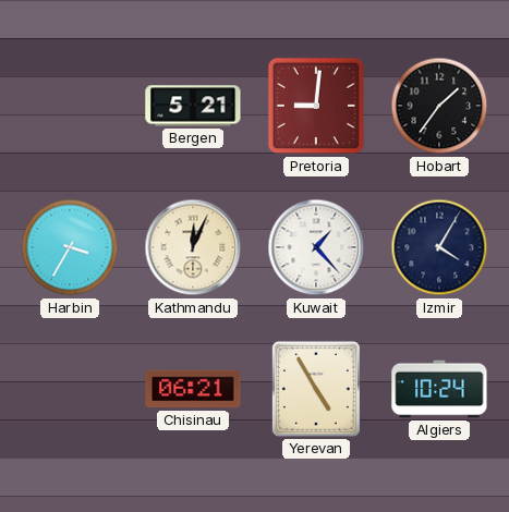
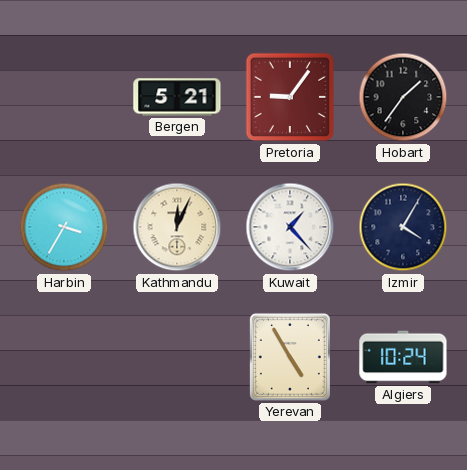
Pretoria: 9:01 -> 9:06 (290, 97)
Chisinau: 06:21 -> none (193, 389)
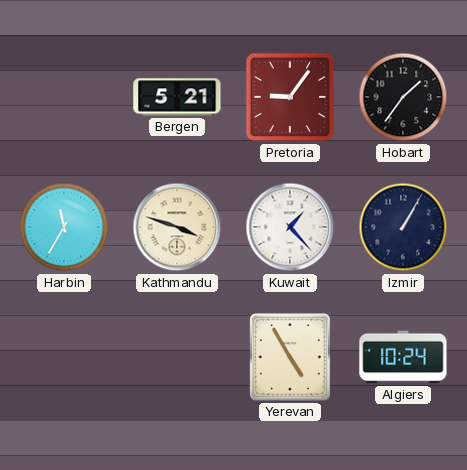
Harbin: 3:35 -> 11:35 (64, 227)
Kathmandu: 12:04 -> 3:48 (177, 227)
Izmir: 4:05 -> 1:05 (403, 227)
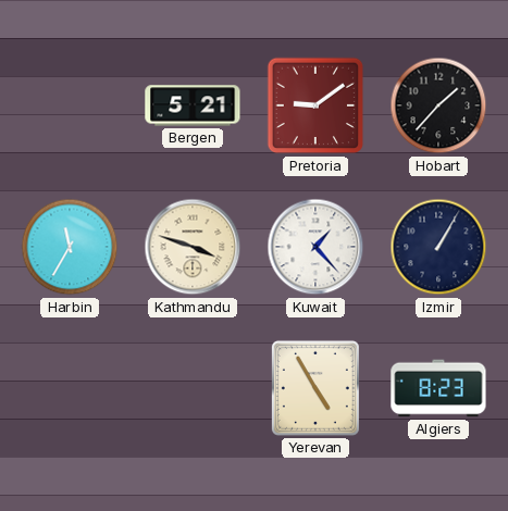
Pretoria: 9:06 -> 9:09 (315, 105)
Hobart: 1:36 -> 1:37 (438, 105)
Algiers: 10:24 -> 8:23 (438, 388)
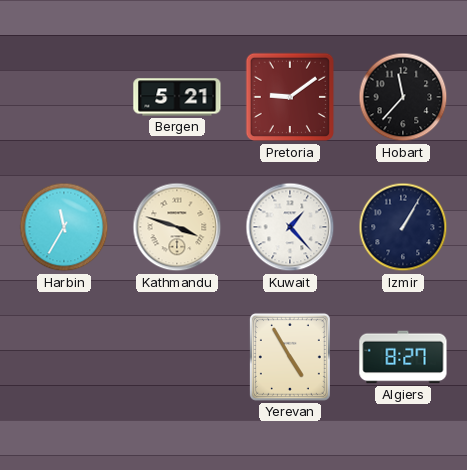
Hobart: 1:37 -> 11:37 (403, 97)
Algiers: 8:23 -> 8:27 (403, 357)
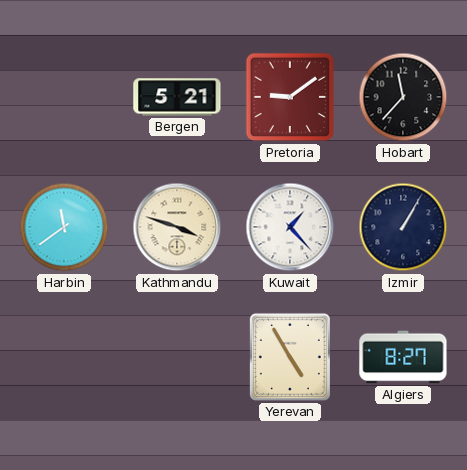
Harbin: 11:35 -> 11:39 (64, 227)
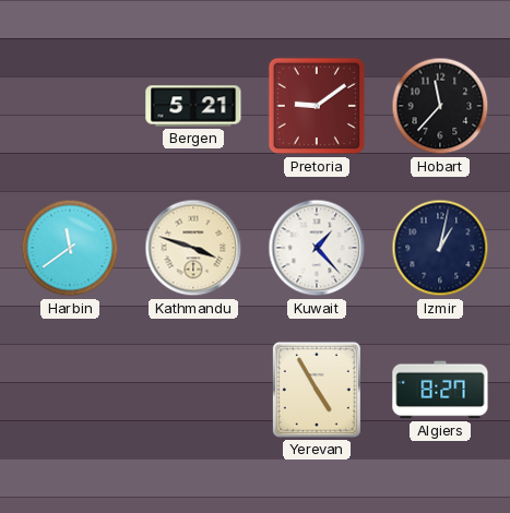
Izmir: 1:05 -> 1:02 (440, 248)
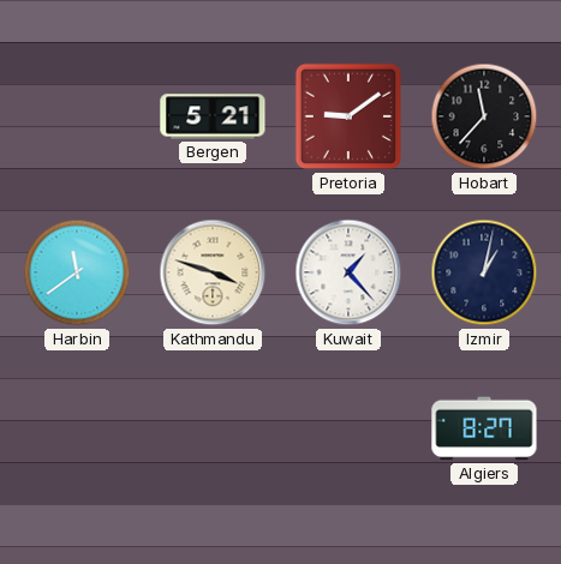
Yerevan: 4:55 -> none (317, 390)
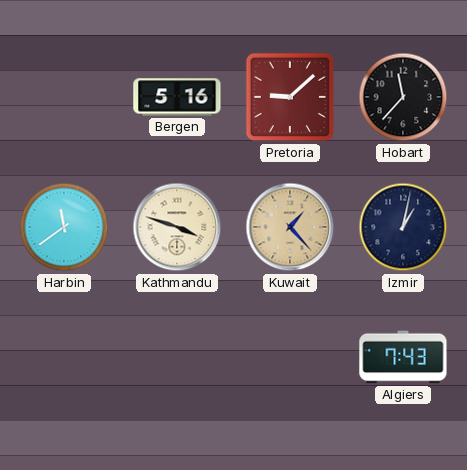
Bergen: 5:21 -> 5:16 (177, 97)
Pretoria: 9:09 -> 9:08 (290, 97)
Kuwait dial: white -> champagne (290, 227)
Algiers: 8:27 -> 7:43 (403, 357)
